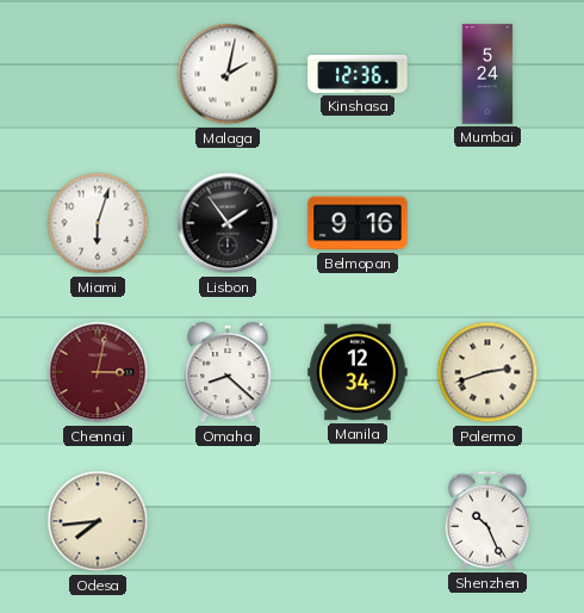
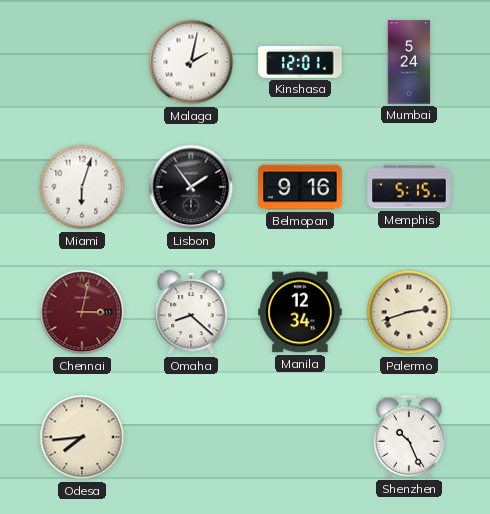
Kinshasa: 12:36 -> 12:01 (300, 63)
Memphis: none -> 5:15 (409, 187)
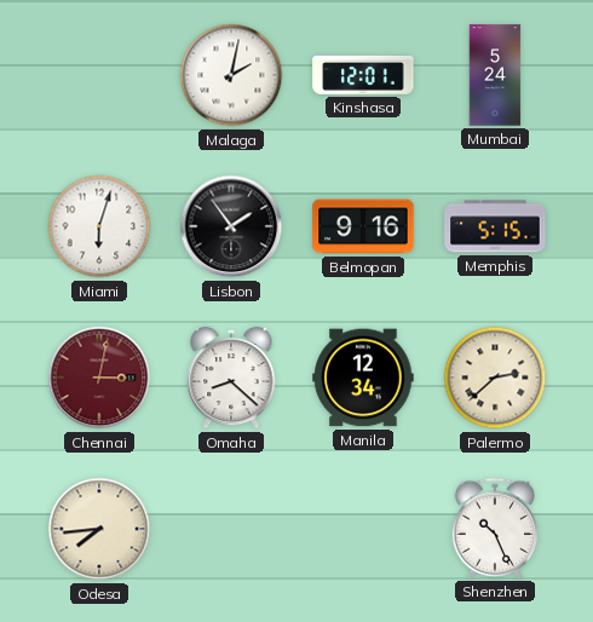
Palermo: 2:42 -> 2:38 (495, 378)
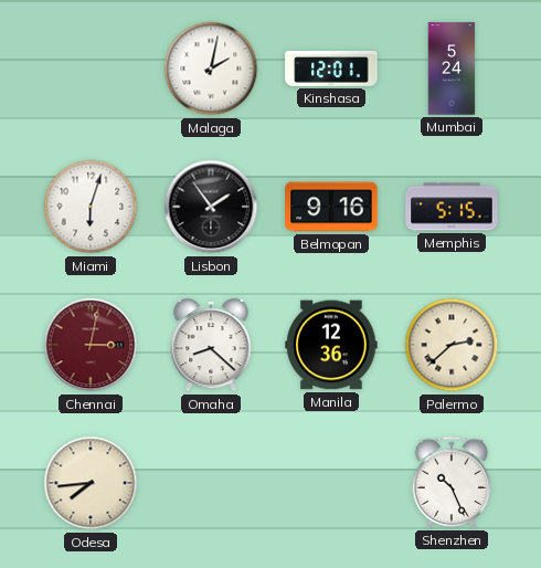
Manila: 12:34 -> 12:36 (331, 345)
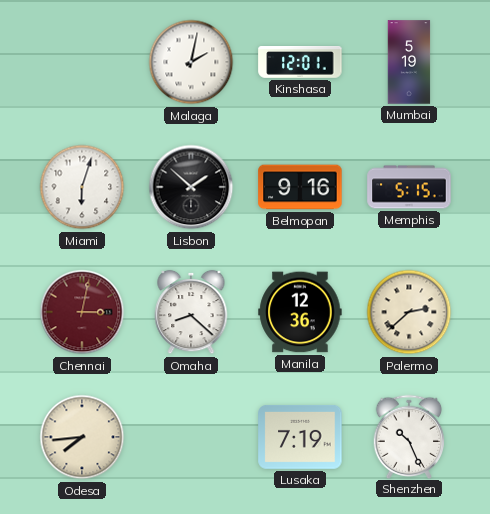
Mumbai: 5:24 -> 5:19 (409, 62)
Lisbon: 1:54 -> 1:52 (191, 187)
Lusaka: none -> 7:19 (300, 438)
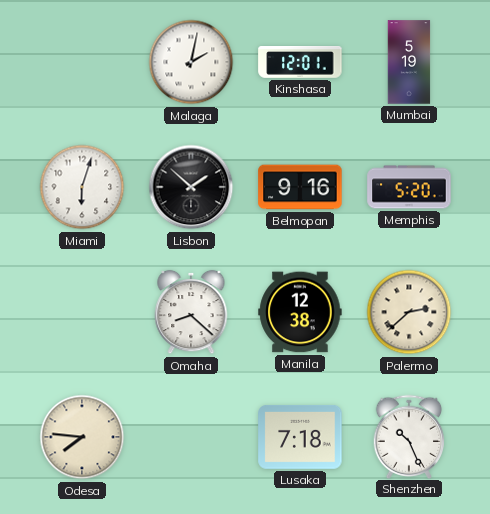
Memphis: 5:15 -> 5:20 (409, 187)
Chennai: 3:02 -> none (82, 312)
Manila: 12:36 -> 12:38 (300, 312)
Odesa: 7:44 -> 7:46 (82, 437)
Lusaka: 7:19 -> 7:18 (300, 438)
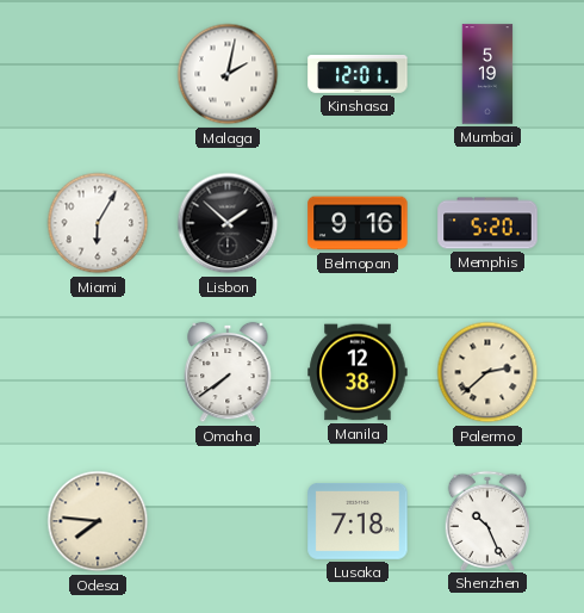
Miami: 6:03 -> 6:05 (98, 223)
Omaha: 8:22 -> 7:39 (228, 372)
